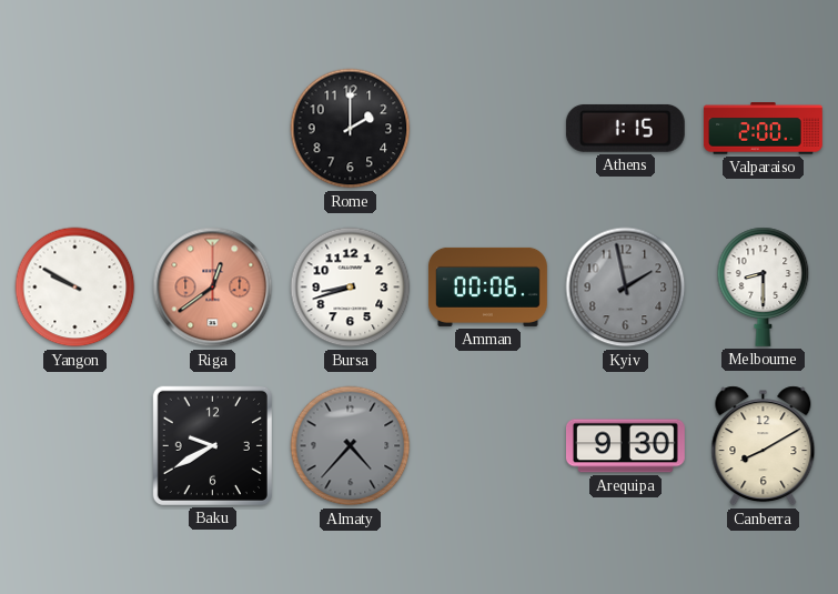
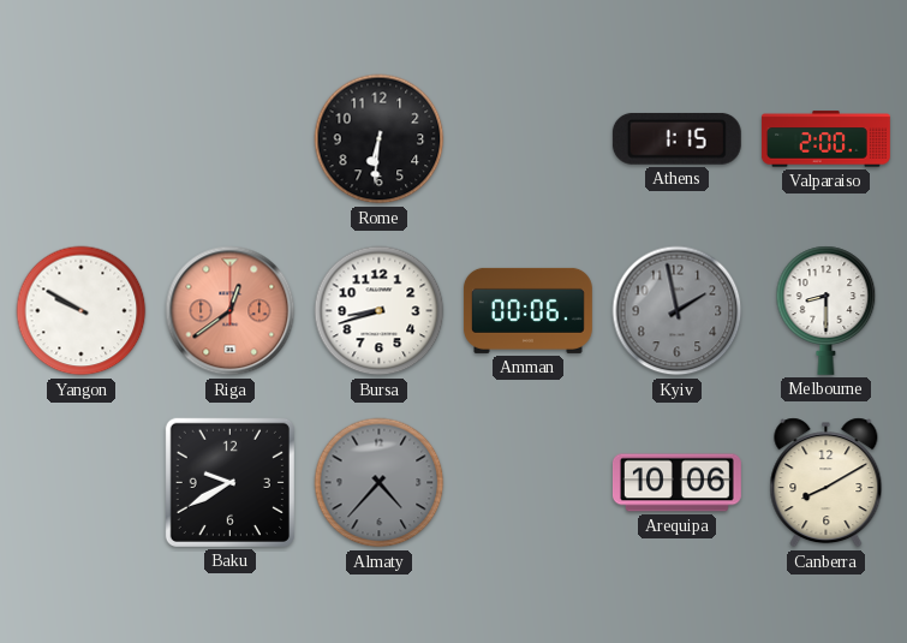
Rome: 2:00 -> 6:31 (380, 139)
Arequipa: 9:30 -> 10:06 (676, 483)
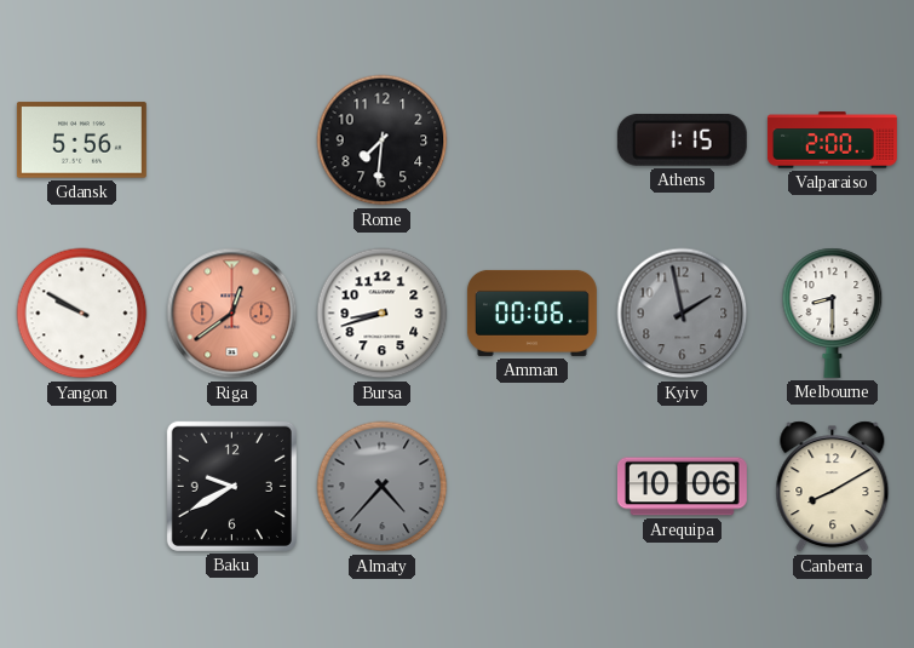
Gdansk: none -> 5:56 (81, 141)
Rome: 6:31 -> 7:31 (383, 141)
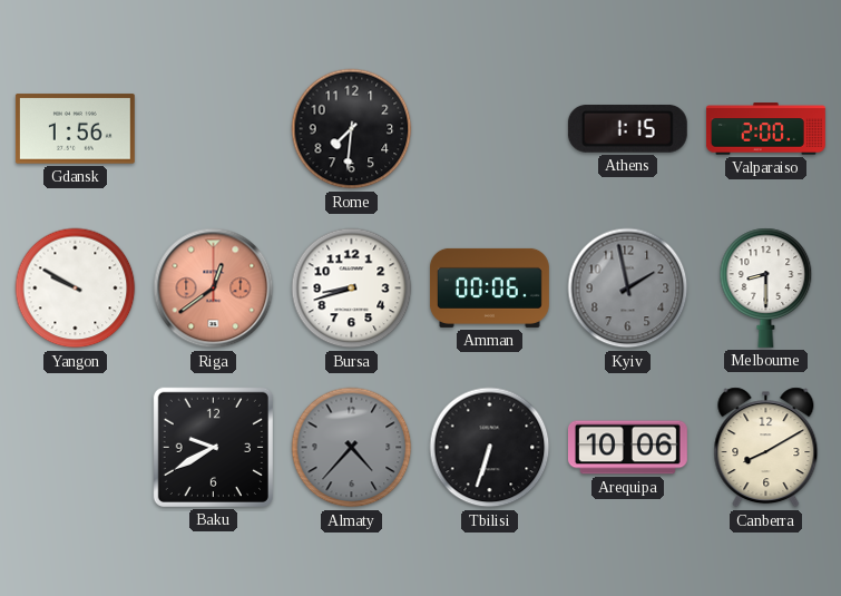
Gdansk: 5:56 -> 1:56 (75, 129)
Tbilisi: none -> 6:33 (490, 448)
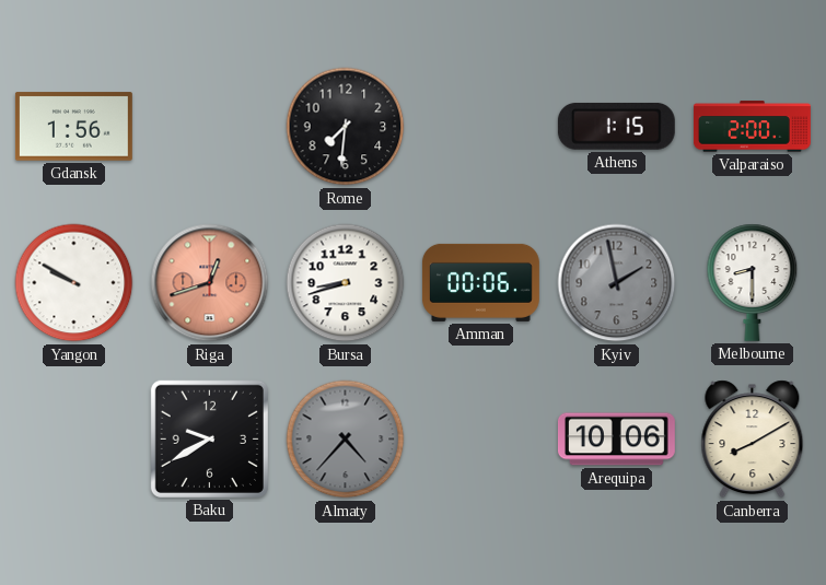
Riga: 12:39 -> 12:42 (210, 283)
Tbilisi: 6:33 -> none (490, 448)
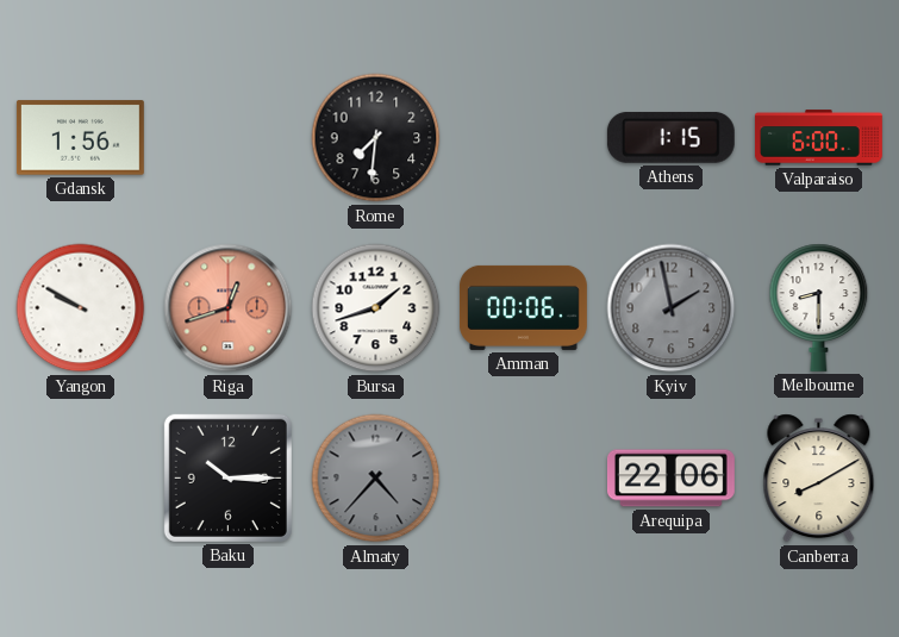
Valparaiso: 2:00 -> 6:00 (819, 138)
Bursa: 8:42 -> 1:42 (376, 308)
Baku: 9:40 -> 10:15 (227, 477)
Arequipa: 10:06 -> 22:06 (670, 479)
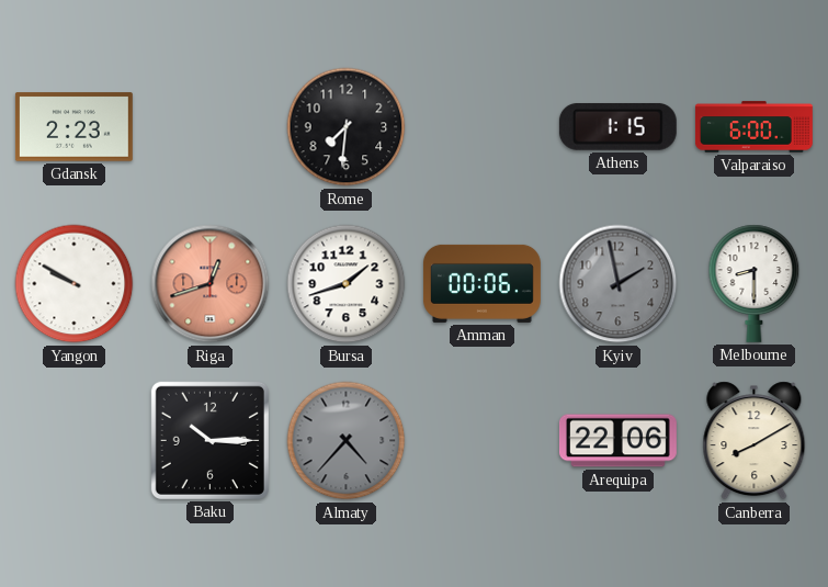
Gdansk: 1:56 -> 2:23 (73, 127)
